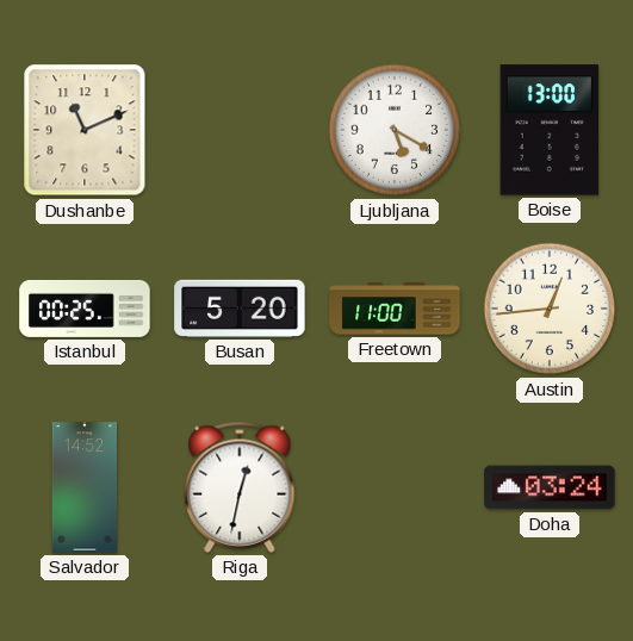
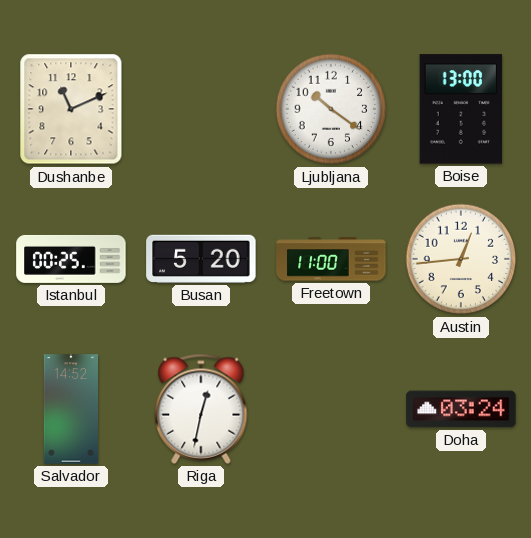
Ljubljana: 5:20 -> 10:21 (331, 109)
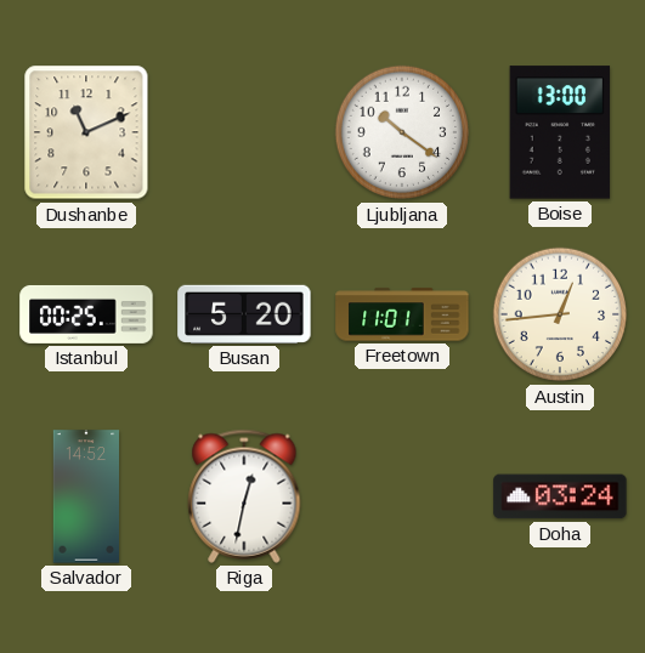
Freetown: 11:00 -> 11:01 (402, 314)
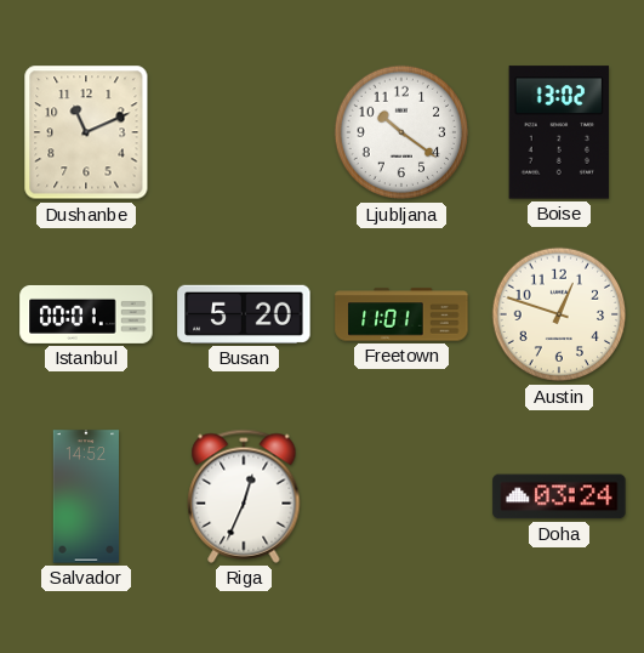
Boise: 13:00 -> 13:02 (559, 132)
Istanbul: 00:25 -> 00:01 (86, 314)
Austin: 12:44 -> 12:48 (559, 314)
Riga: 12:32 -> 12:34 (244, 496)
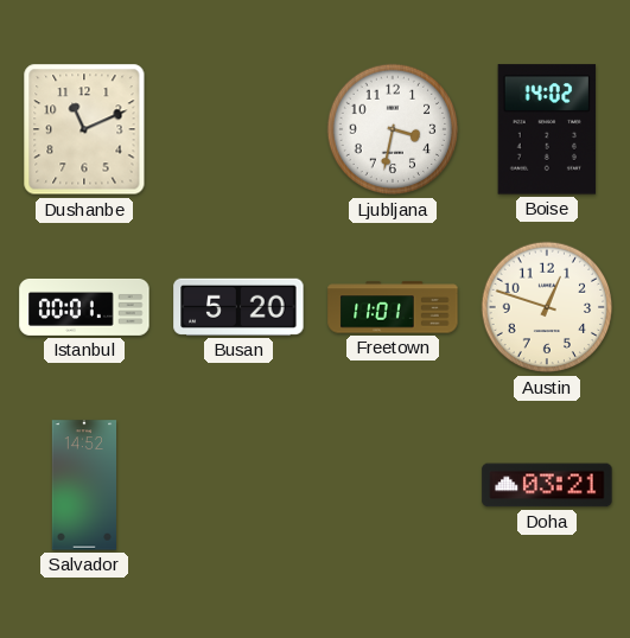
Ljubljana: 10:21 -> 3:32 (393, 129)
Boise: 13:02 -> 14:02 (547, 129)
Riga: 12:34 -> none (244, 496)
Doha: 03:24 -> 03:21 (547, 485)
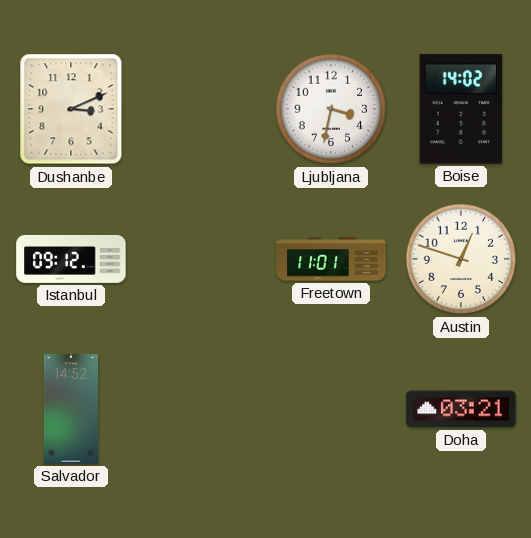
Dushanbe: 11:11 -> 3:11 (71, 109)
Istanbul: 00:01 -> 09:12 (71, 259)
Busan: 5:20 -> none (238, 307)
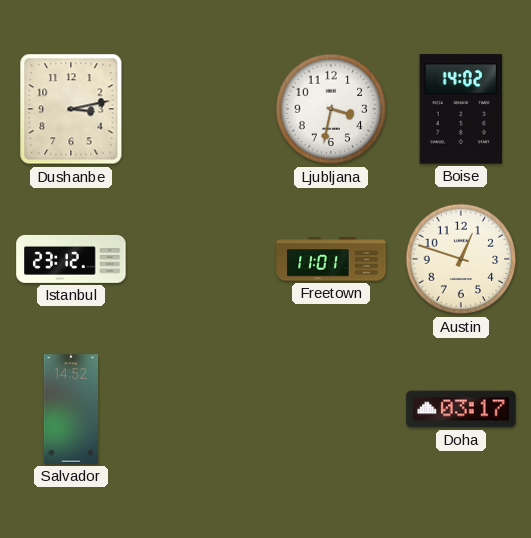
Dushanbe: 3:11 -> 3:13 (71, 109)
Istanbul: 09:12 -> 23:12 (71, 259)
Doha: 03:21 -> 03:17 (461, 409)
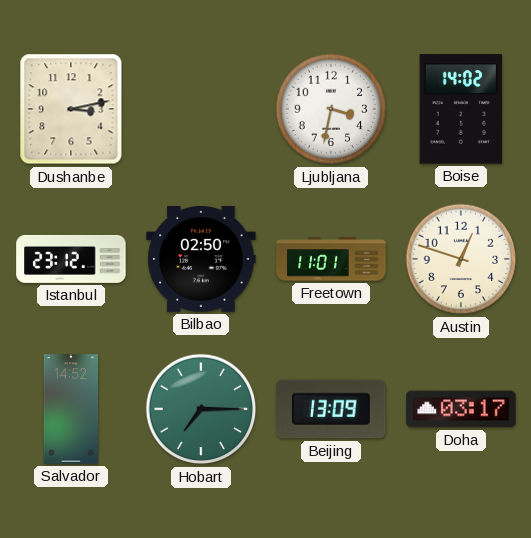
Bilbao: none -> 02:50 (201, 260)
Hobart: none -> 7:15 (201, 409)
Beijing: none -> 13:09 (331, 409)
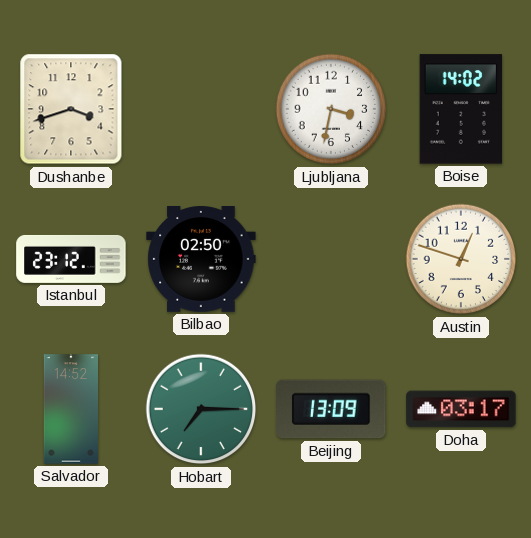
Dushanbe: 3:13 -> 3:42 (71, 109)
Freetown: 11:01 -> none (331, 259)
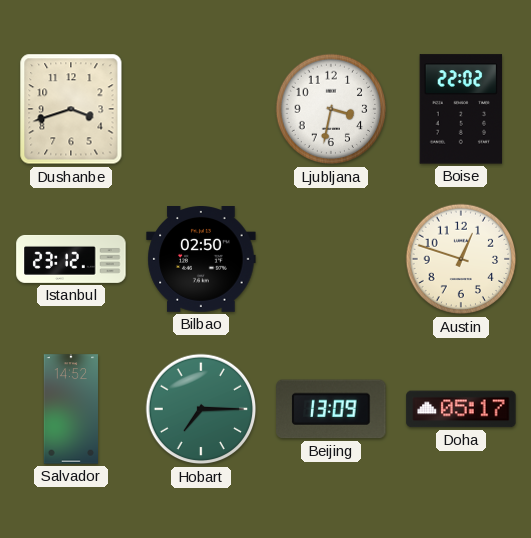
Boise: 14:02 -> 22:02 (461, 109)
Doha: 03:17 -> 05:17 (461, 409)
